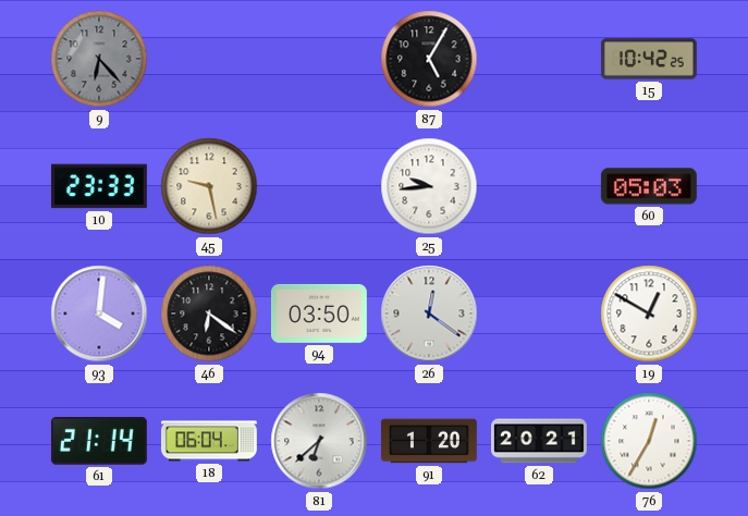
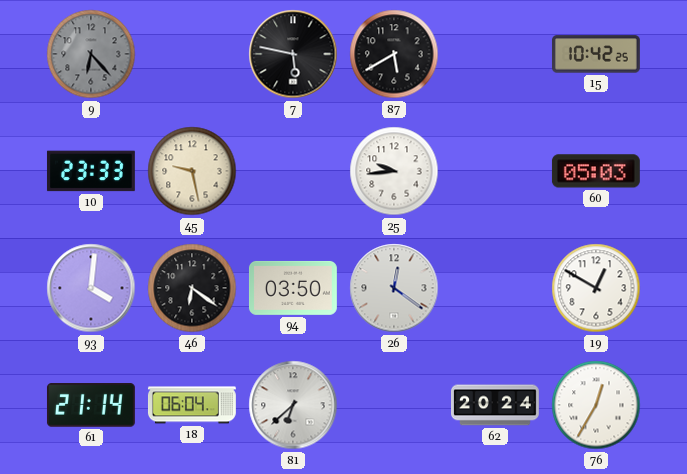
7: none -> 5:47 (293, 54)
87: 5:05 -> 5:40 (394, 54)
91: 1:20 -> none (429, 441)
62: 20:21 -> 20:24 (496, 405)
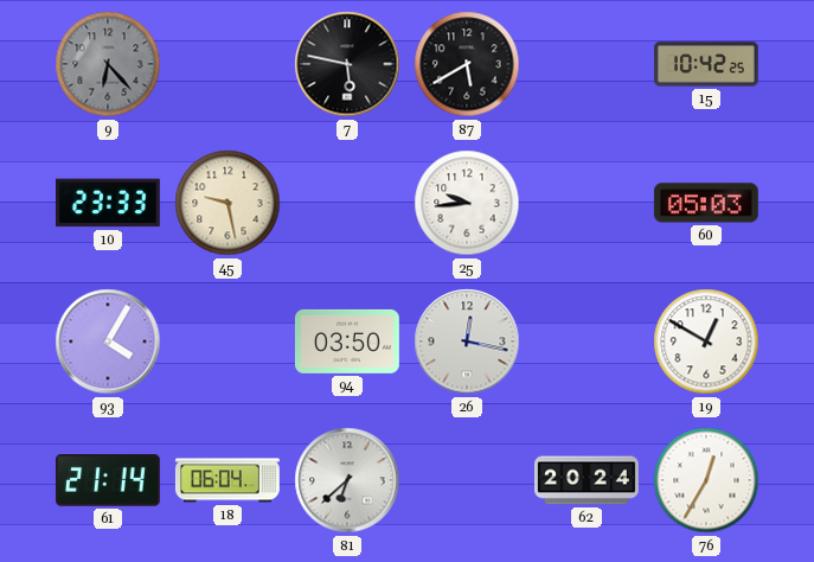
93: 4:01 -> 4:05 (108, 341)
46: 6:21 -> none (192, 288)
26: 12:21 -> 12:17 (467, 341)
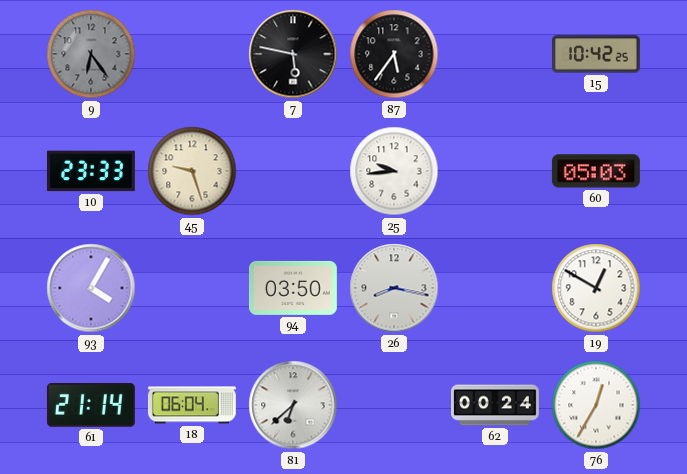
9: 6:23 -> 6:24 (91, 54)
87: 5:40 -> 5:36 (394, 54)
45: 9:28 -> 9:27 (192, 171)
26: 12:17 -> 8:17 (394, 288)
62: 20:24 -> 00:24 (496, 405)
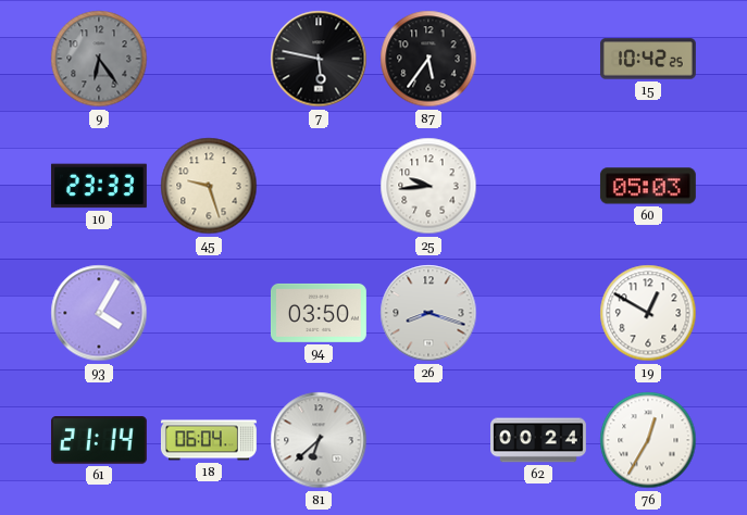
26: 8:17 -> 8:18 (428, 313)
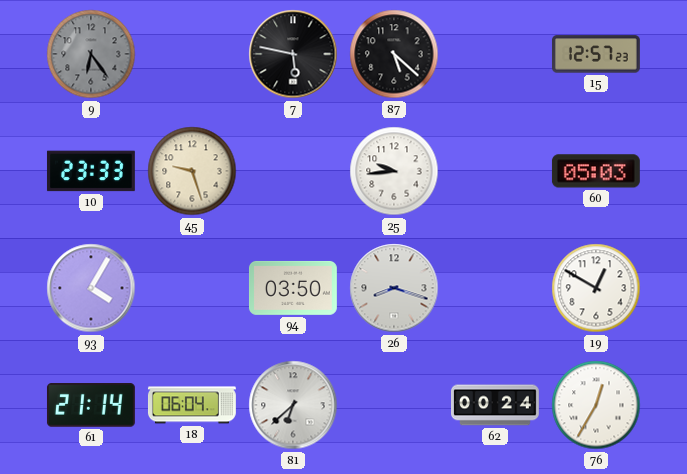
87: 5:36 -> 5:22 (394, 54)
15: 10:42 -> 12:57 (596, 54)
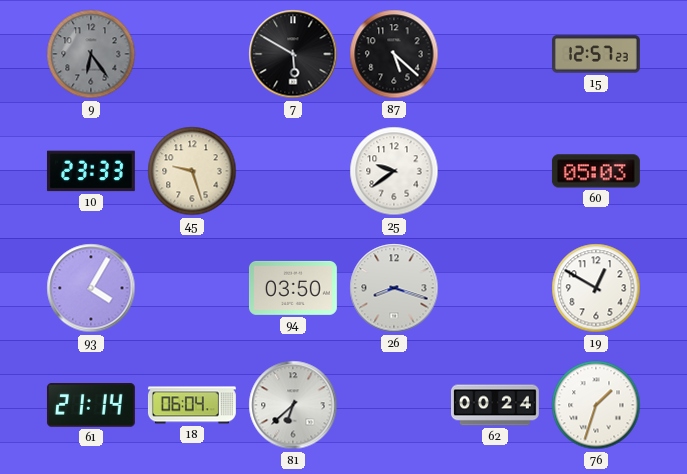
7: 5:47 -> 5:50 (293, 54)
25: 9:44 -> 9:39 (394, 171)
76: 12:35 -> 1:33 (596, 405)
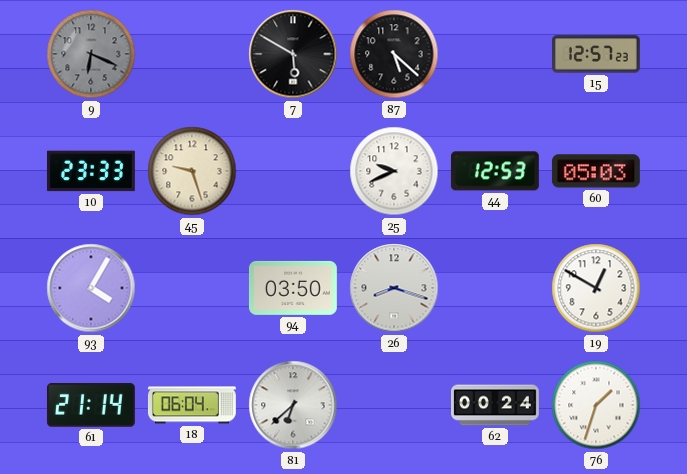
9: 6:24 -> 6:19 (91, 54)
25: 9:39 -> 9:41 (394, 171)
44: none -> 12:53 (495, 171)
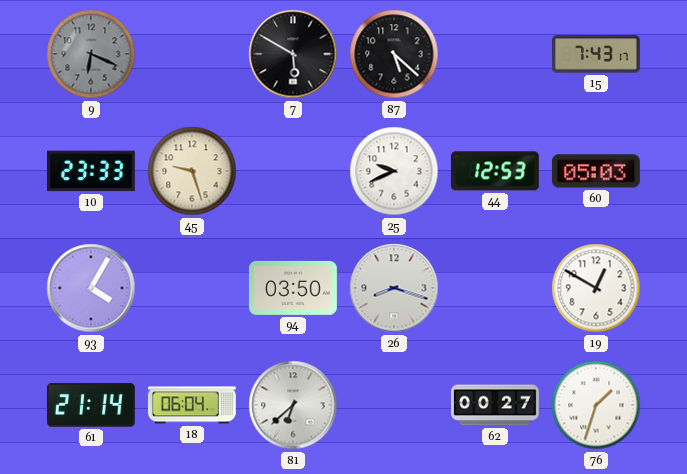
15: 12:57 -> 7:43 (596, 54)
62: 00:24 -> 00:27 (496, 405)
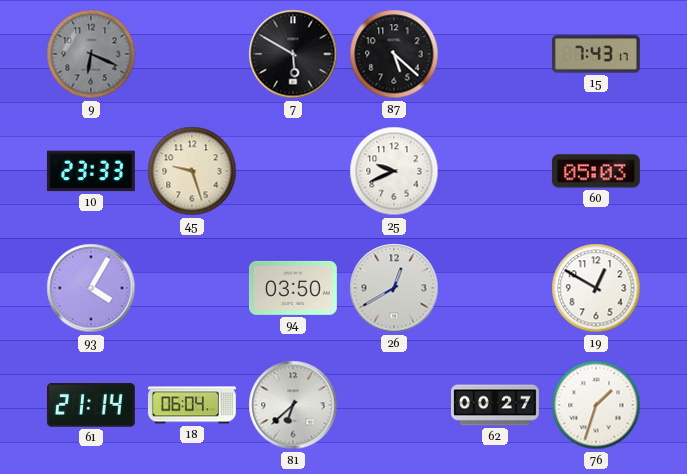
44: 12:53 -> none (495, 171)
26: 8:18 -> 12:40 (394, 288)
